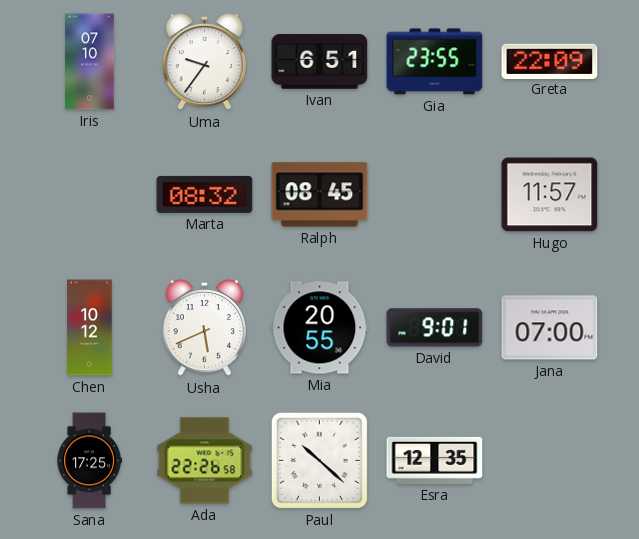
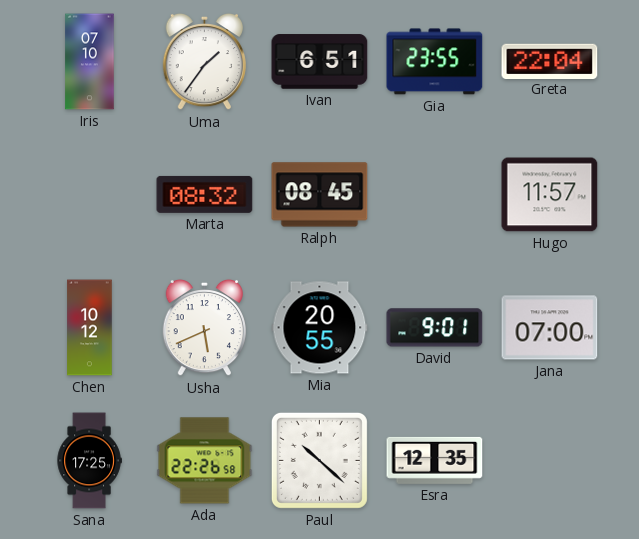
Uma: 9:36 -> 1:36 (204, 62)
Greta: 22:09 -> 22:04 (550, 61)
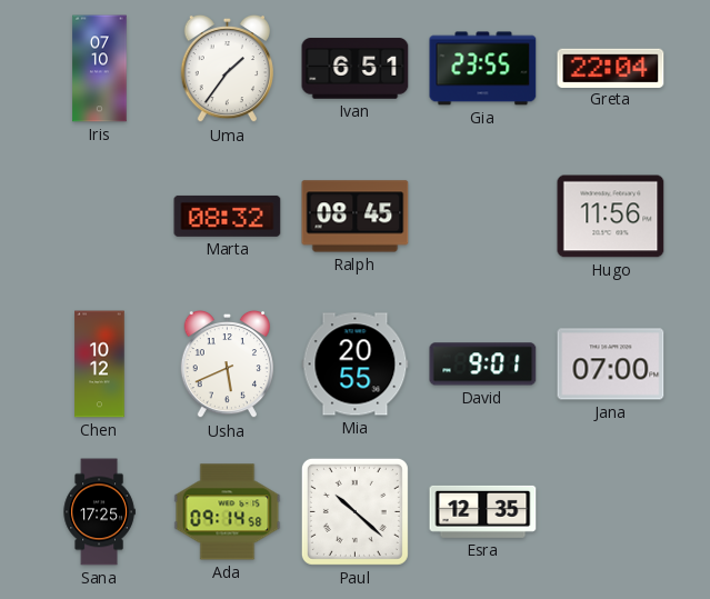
Hugo: 11:57 -> 11:56 (611, 217)
Ada: 22:26 -> 09:14 (228, 512)
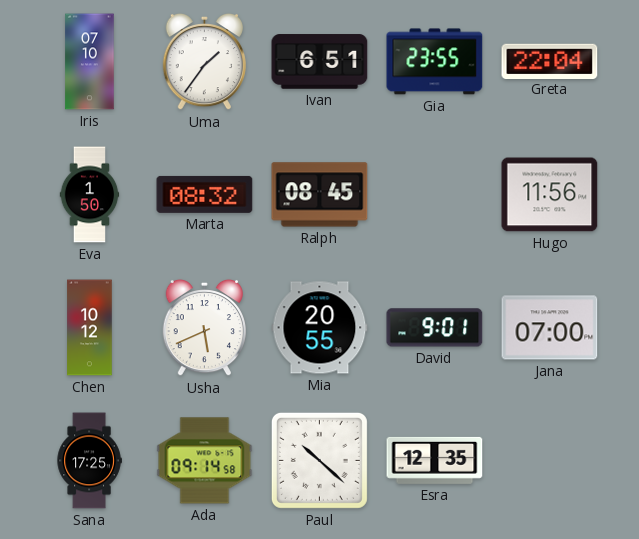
Eva: none -> 1:50 (90, 195)
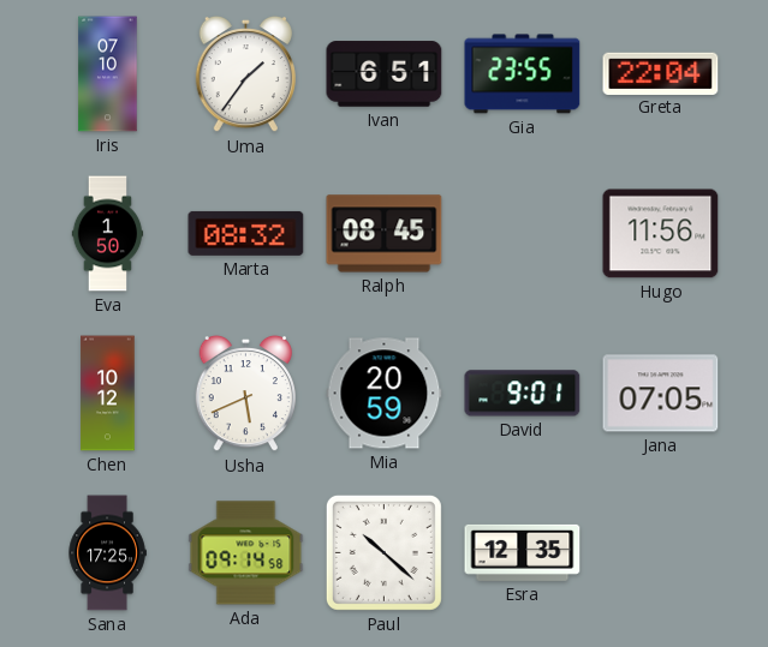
Mia: 20:55 -> 20:59 (385, 394)
Jana: 07:00 -> 07:05 (661, 394)
